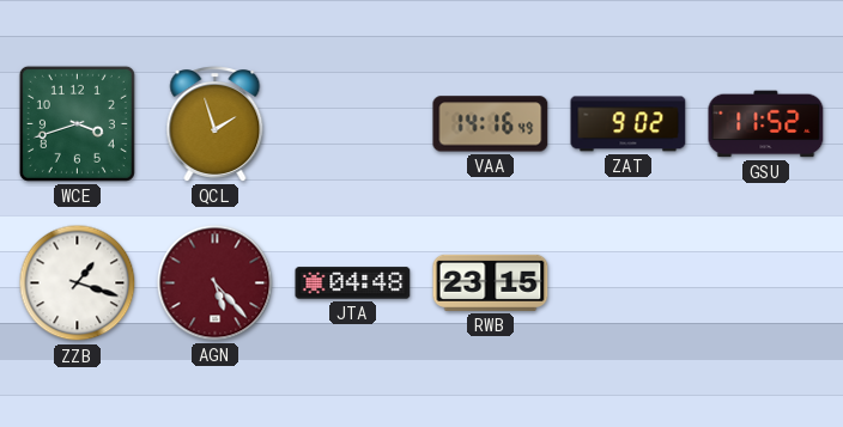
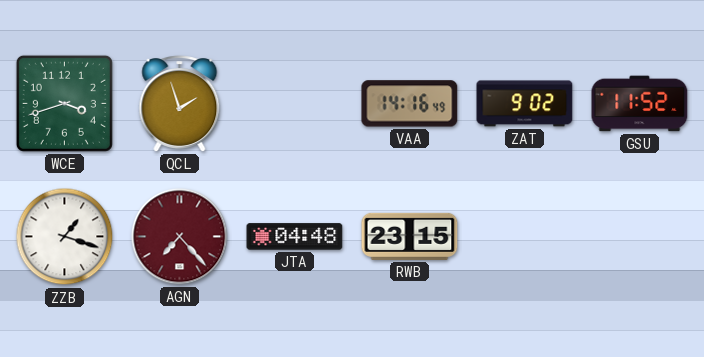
AGN: 5:23 -> 7:23 (180, 237)
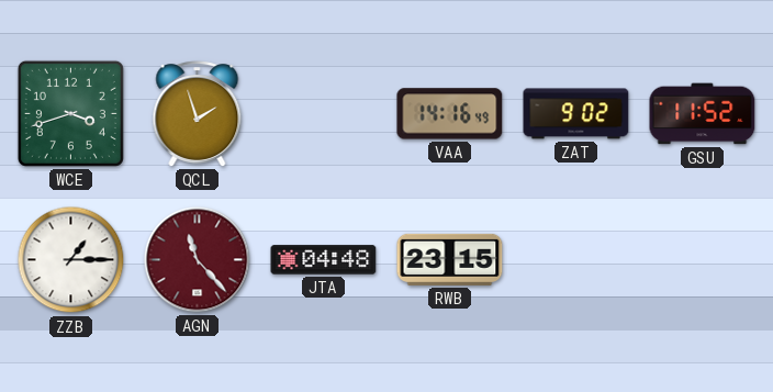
ZZB: 1:18 -> 1:15 (71, 260)
AGN: 7:23 -> 11:23 (198, 260)
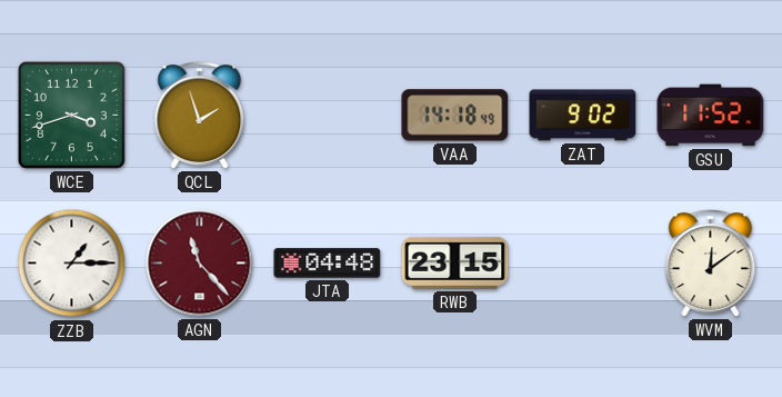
VAA: 14:16 -> 14:18 (455, 116)
WVM: none -> 12:09 (711, 264)
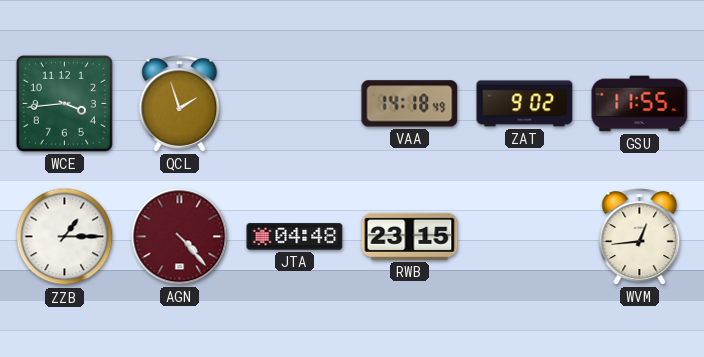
WCE: 3:42 -> 3:44 (64, 103)
GSU: 11:52 -> 11:55 (640, 104)
AGN: 11:23 -> 4:23 (180, 237)
WVM: 12:09 -> 12:44 (640, 237)
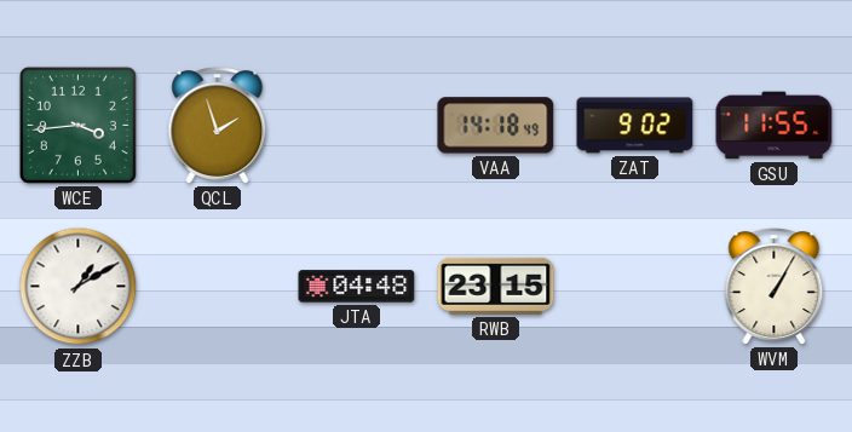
ZZB: 1:15 -> 1:10 (79, 287)
AGN: 4:23 -> none (180, 237)
WVM: 12:44 -> 1:05 (775, 287)
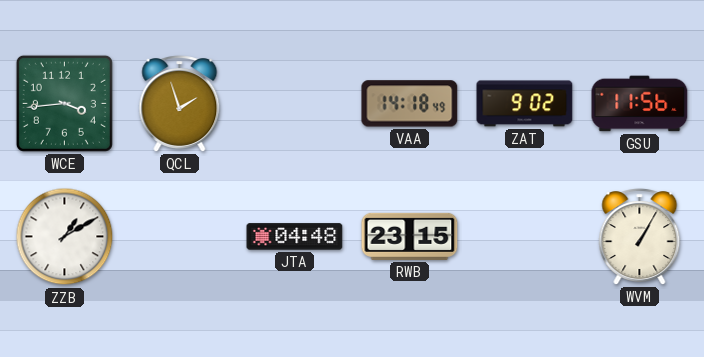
GSU: 11:55 -> 11:56 (640, 104)
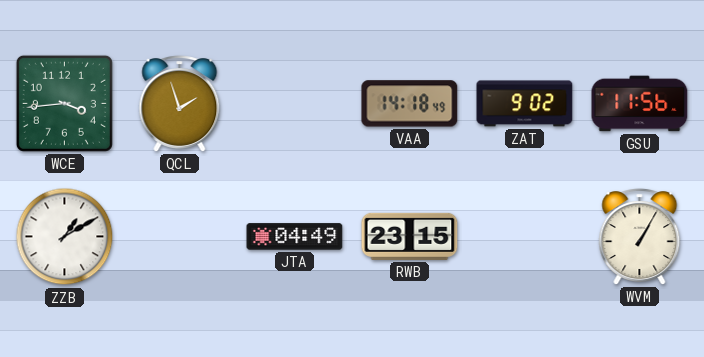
JTA: 04:48 -> 04:49 (295, 237)
